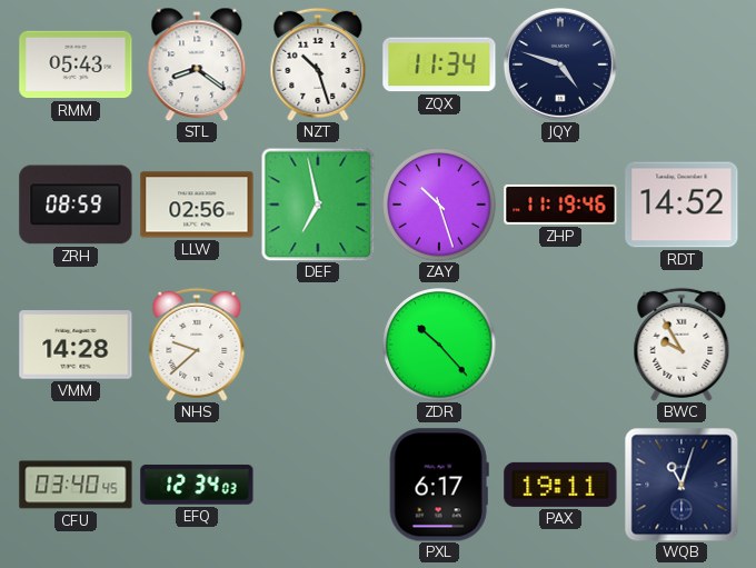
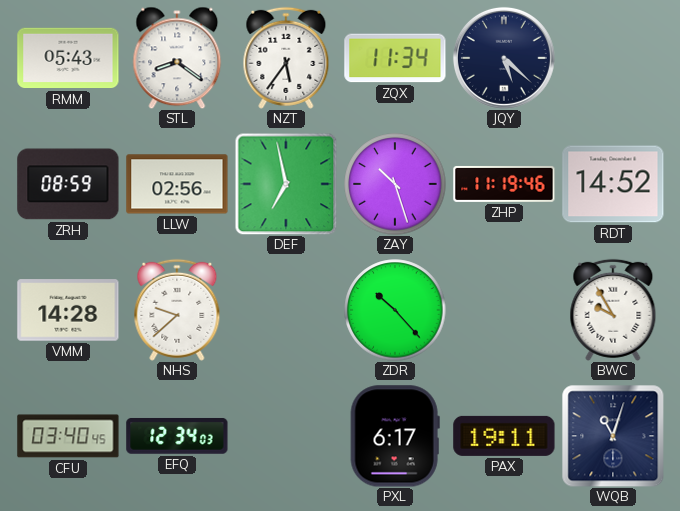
NZT: 10:27 -> 5:36 (286, 58)
JQY: 4:48 -> 5:22 (504, 58)
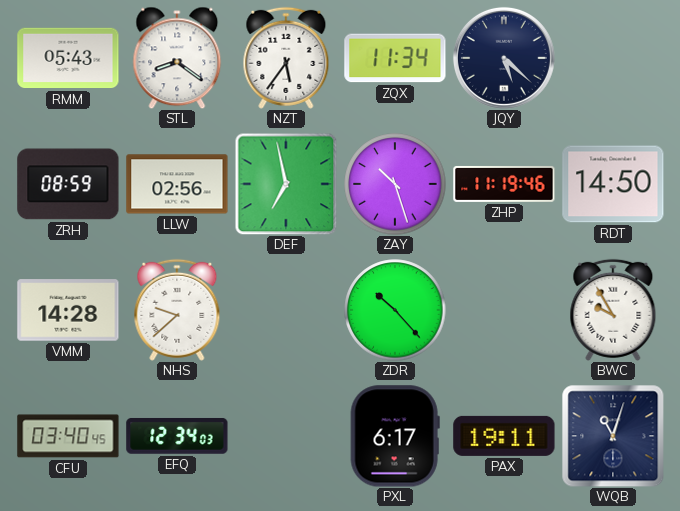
RDT: 14:52 -> 14:50 (613, 184)
